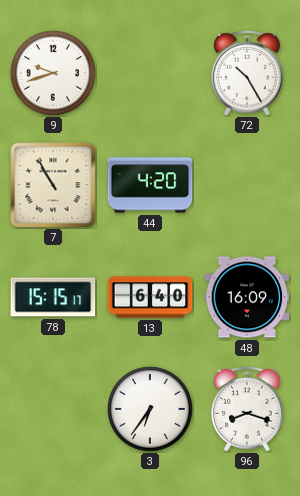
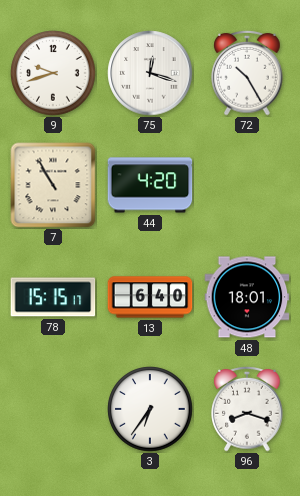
75: none -> 12:18 (150, 73)
48: 16:09 -> 18:01 (247, 297)
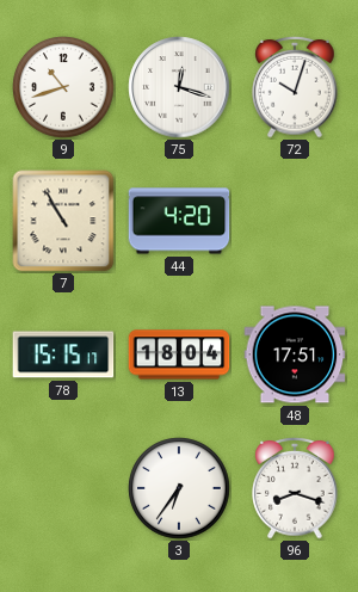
9: 9:42 -> 10:42 (63, 87)
72: 10:25 -> 10:03 (295, 87)
13: 6:40 -> 18:04 (179, 354)
48: 18:01 -> 17:51 (295, 354)
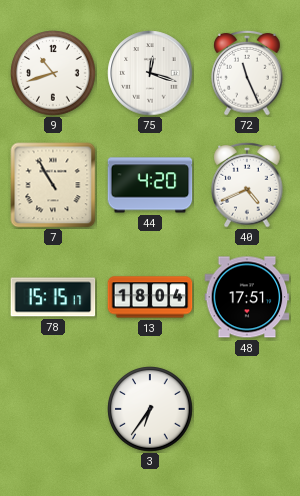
72: 10:03 -> 11:26 (247, 73)
40: none -> 4:41 (247, 185)
96: 8:18 -> none (295, 488)
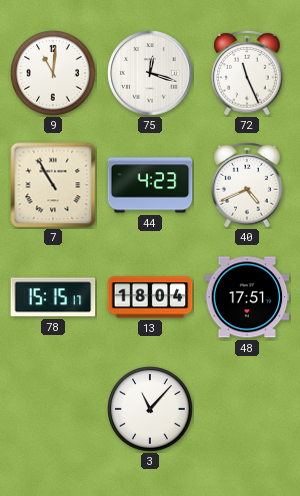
9: 10:42 -> 11:01 (53, 73)
44: 4:20 -> 4:23 (150, 185)
3: 6:36 -> 11:07 (150, 409)
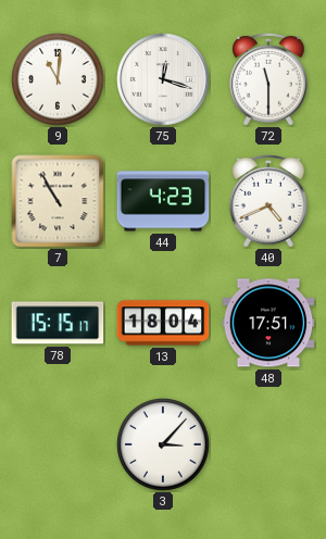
72: 11:26 -> 11:30 (268, 79)
3: 11:07 -> 3:07 (163, 444)
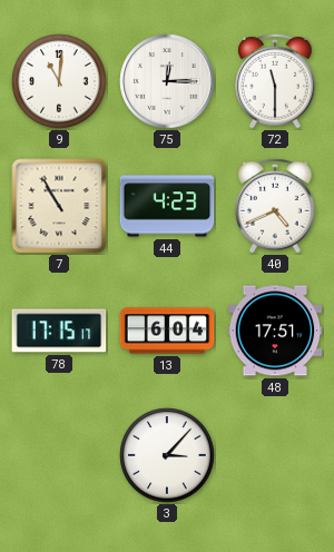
75: 12:18 -> 12:15 (167, 81)
78: 15:15 -> 17:15 (59, 331)
13: 18:04 -> 6:04 (167, 331)
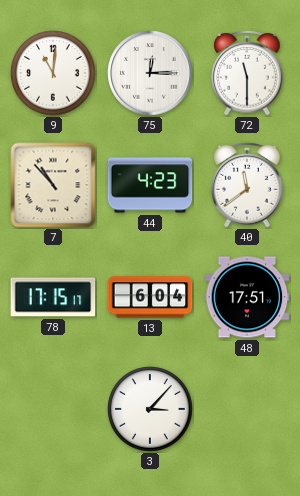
7: 10:55 -> 10:53 (53, 185)
40: 4:41 -> 11:39 (247, 185)
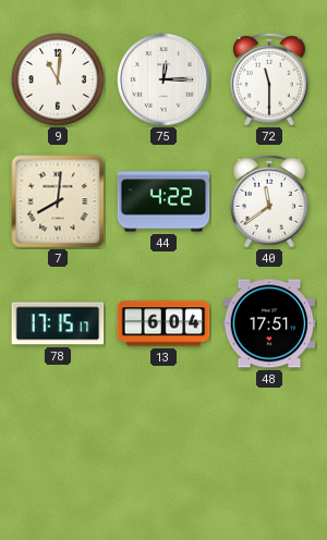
7: 10:53 -> 8:01 (58, 201)
44: 4:23 -> 4:22 (163, 201)
3: 3:07 -> none (150, 409)
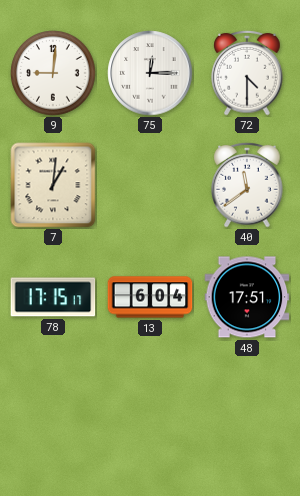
9: 11:01 -> 9:01 (53, 73)
72: 11:30 -> 4:30 (247, 73)
7: 8:01 -> 1:01 (53, 185)
44: 4:22 -> none (163, 201)
